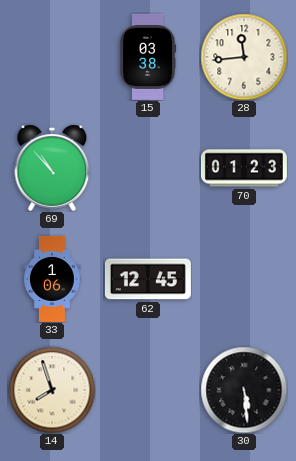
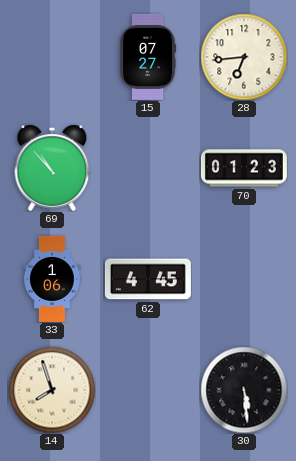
15: 03:38 -> 07:27 (148, 57)
28: 11:44 -> 6:44 (244, 57)
62: 12:45 -> 4:45 (148, 279)
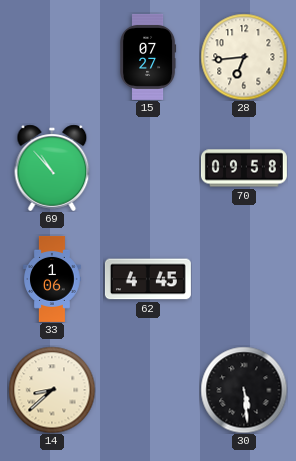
70: 01:23 -> 09:58 (244, 168)
14: 7:57 -> 8:38 (52, 390)
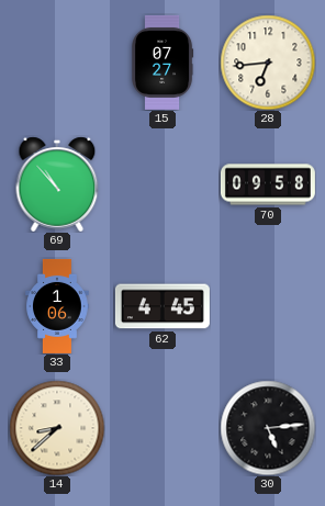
30: 5:29 -> 5:14 (268, 428)
